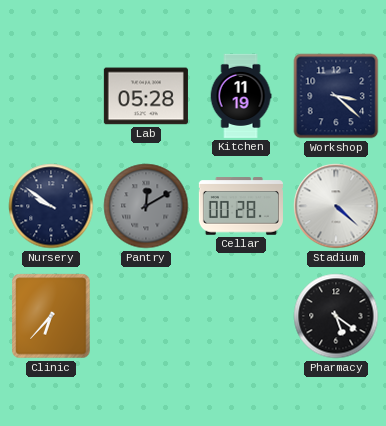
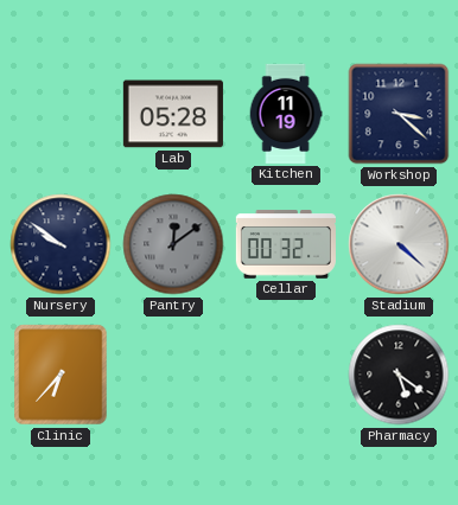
Pantry: 12:10 -> 12:09 (173, 244)
Cellar: 00:28 -> 00:32 (286, 244)
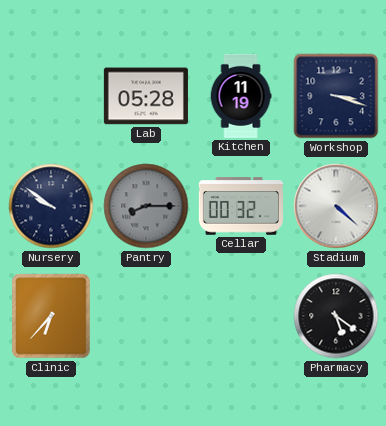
Workshop: 3:22 -> 3:18 (336, 96)
Pantry: 12:09 -> 8:15 (146, 206)
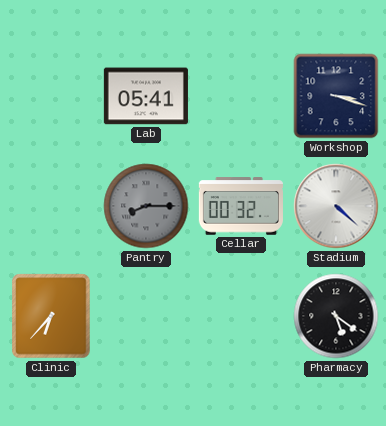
Lab: 05:28 -> 05:41 (146, 96)
Kitchen: 11:19 -> none (241, 96)
Nursery: 9:51 -> none (51, 206)
